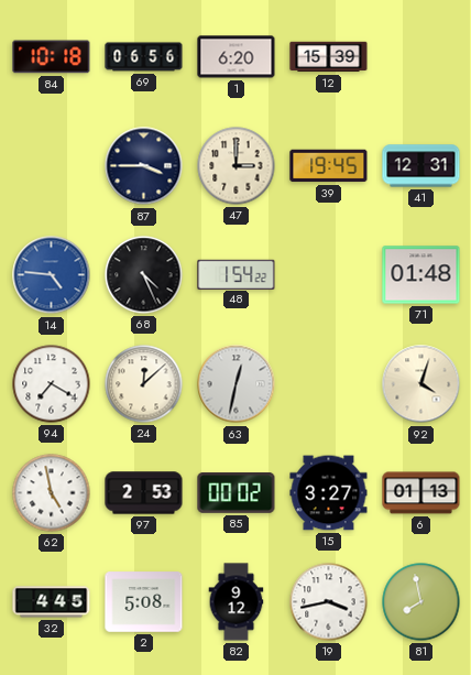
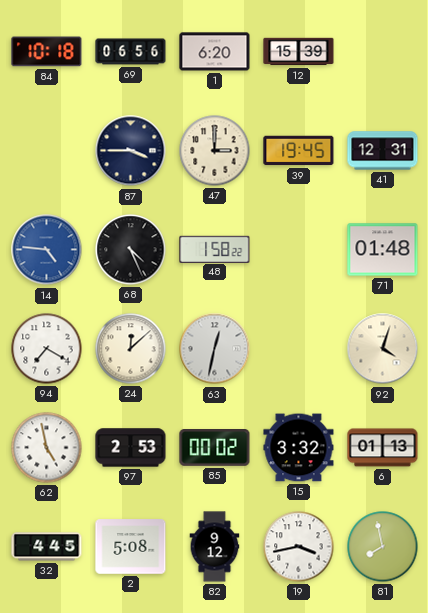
48: 1:54 -> 1:58 (215, 249)
15: 3:27 -> 3:32 (299, 448)
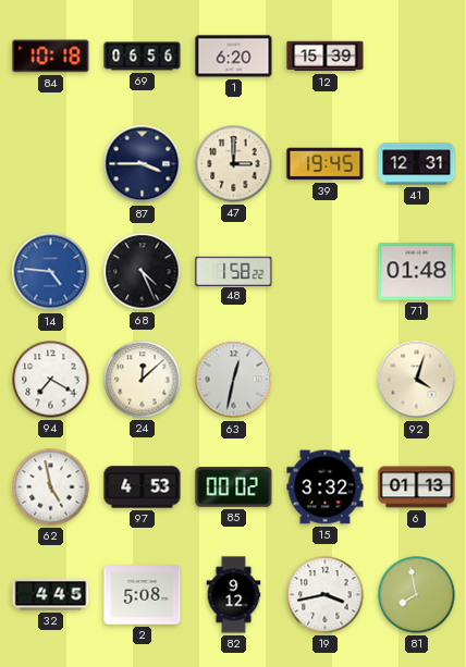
97: 2:53 -> 4:53 (143, 487)
